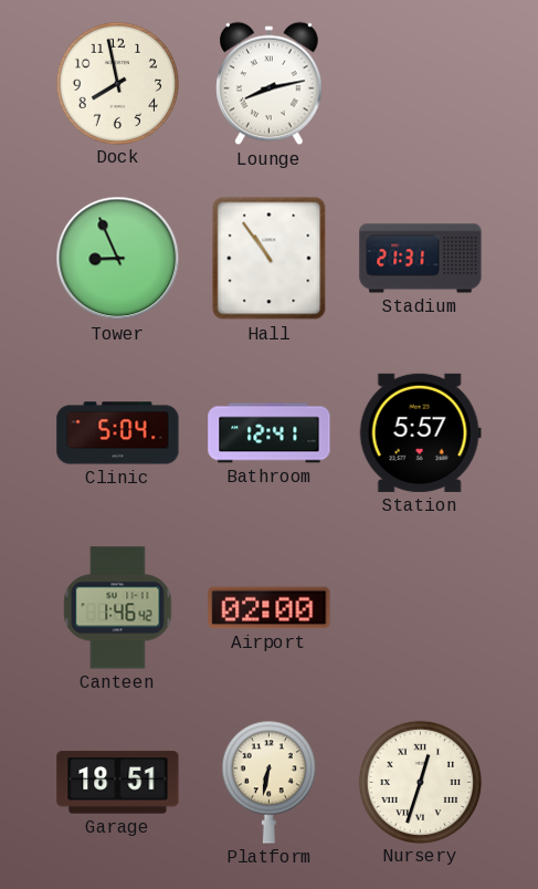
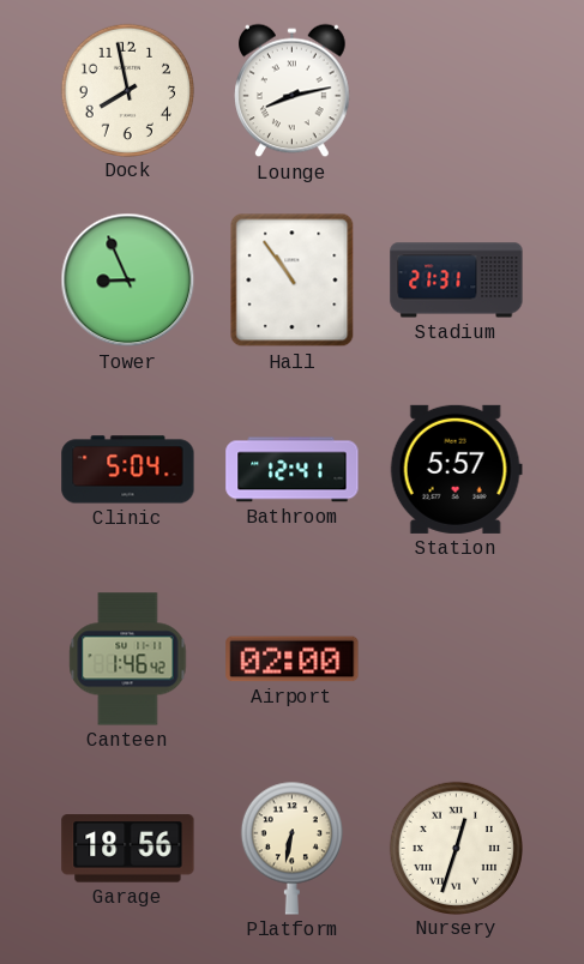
Garage: 18:51 -> 18:56 (128, 849)
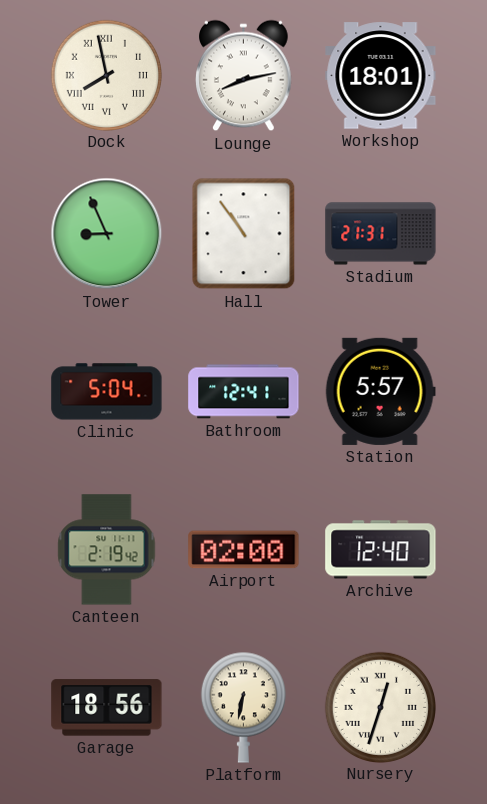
Dock numerals: Arabic -> Roman (106, 75)
Workshop: none -> 18:01 (381, 76)
Canteen: 1:46 -> 2:19 (107, 550)
Archive: none -> 12:40 (381, 550)
